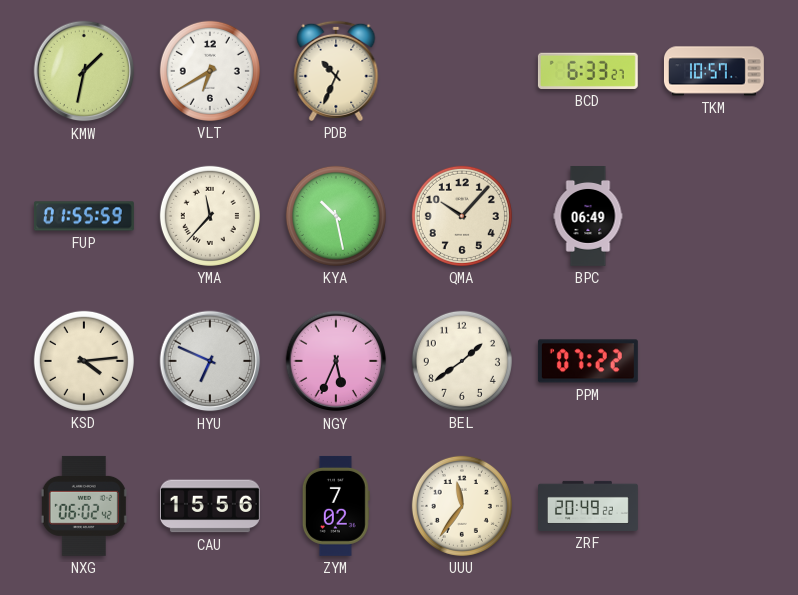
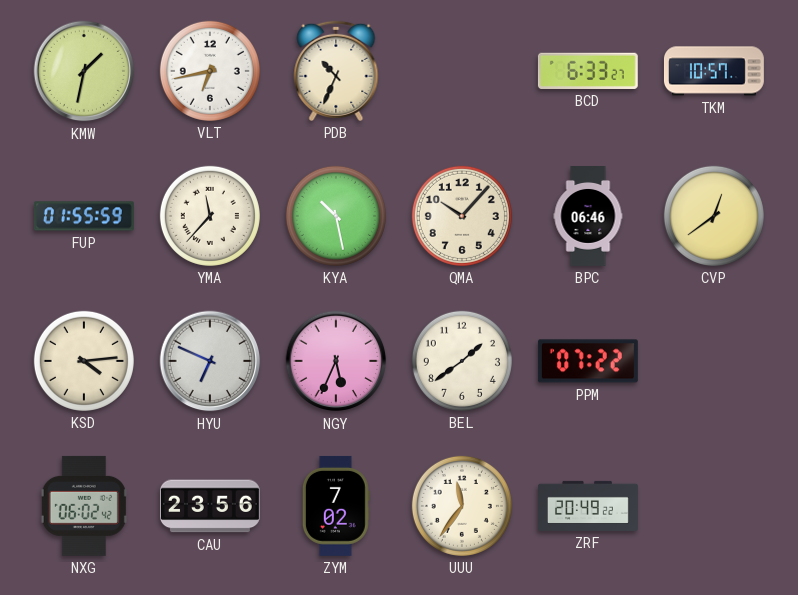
VLT: 6:40 -> 6:43 (210, 71)
BPC: 06:49 -> 06:46 (588, 217)
CVP: none -> 12:39 (714, 216)
CAU: 15:56 -> 23:56 (210, 506)
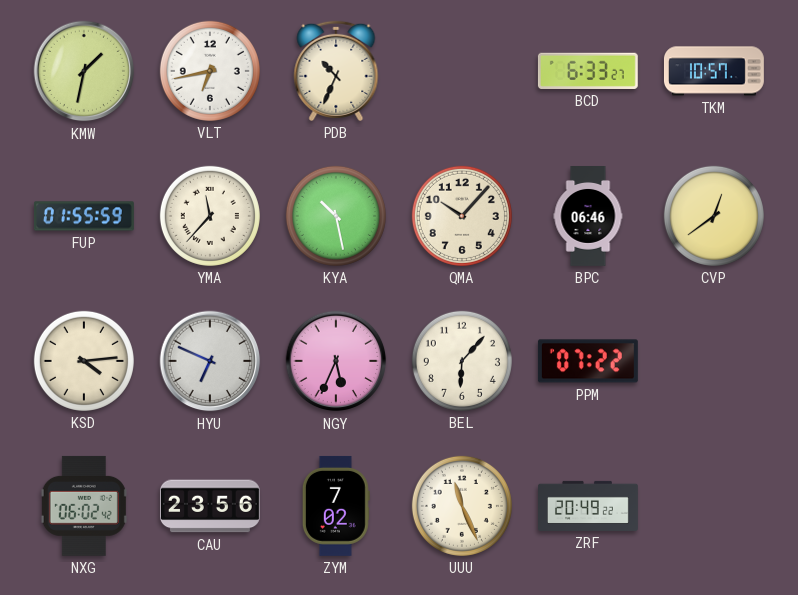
BEL: 1:39 -> 6:07 (462, 361)
UUU: 11:36 -> 11:26 (462, 506)
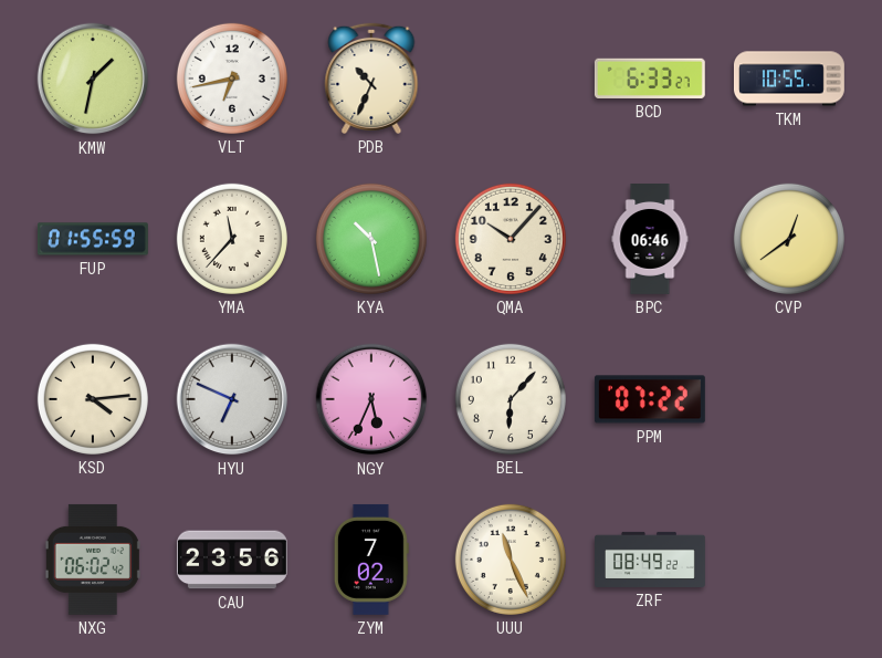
TKM: 10:57 -> 10:55 (789, 79)
ZRF: 20:49 -> 08:49 (651, 560)
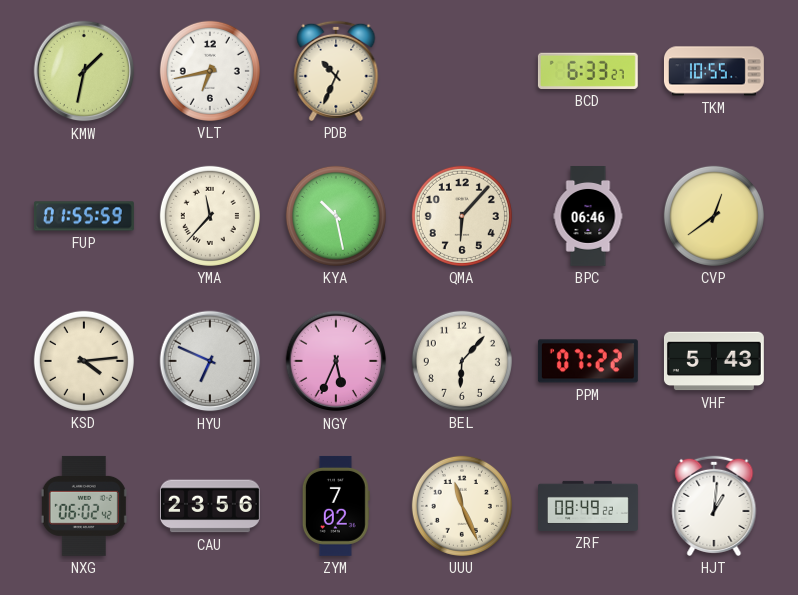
QMA: 10:07 -> 6:07 (462, 216)
VHF: none -> 5:43 (714, 361)
HJT: none -> 1:01 (714, 506)
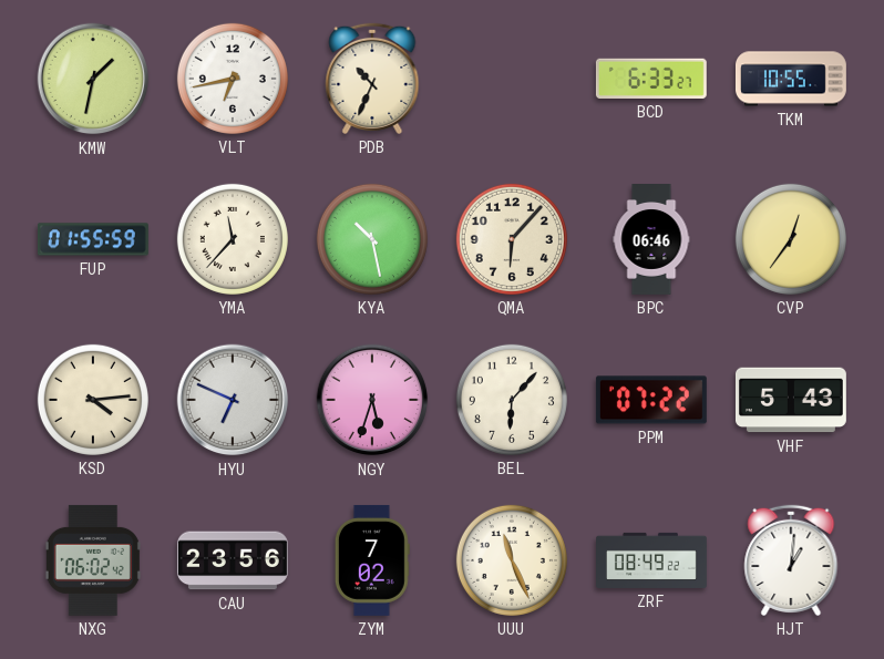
CVP: 12:39 -> 12:36 (791, 239)
NGY: 5:34 -> 5:33 (372, 400)
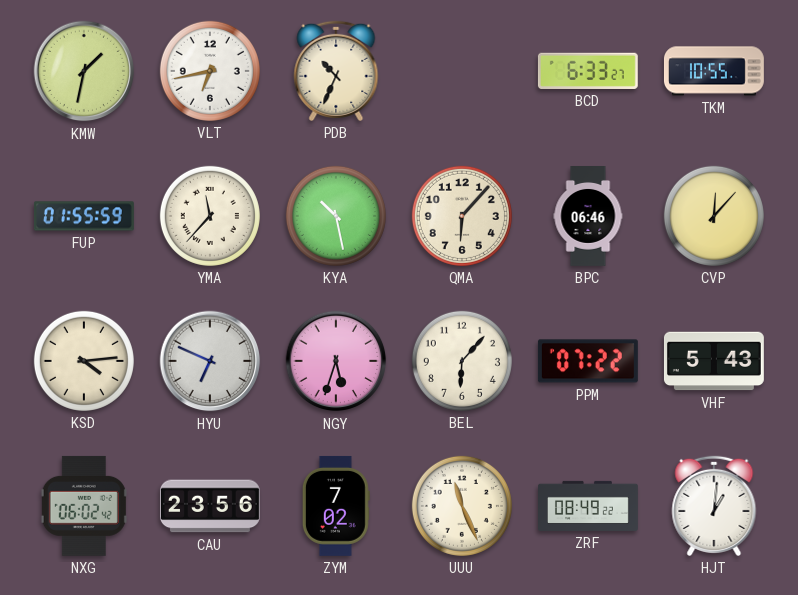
CVP: 12:36 -> 12:07 (714, 216)
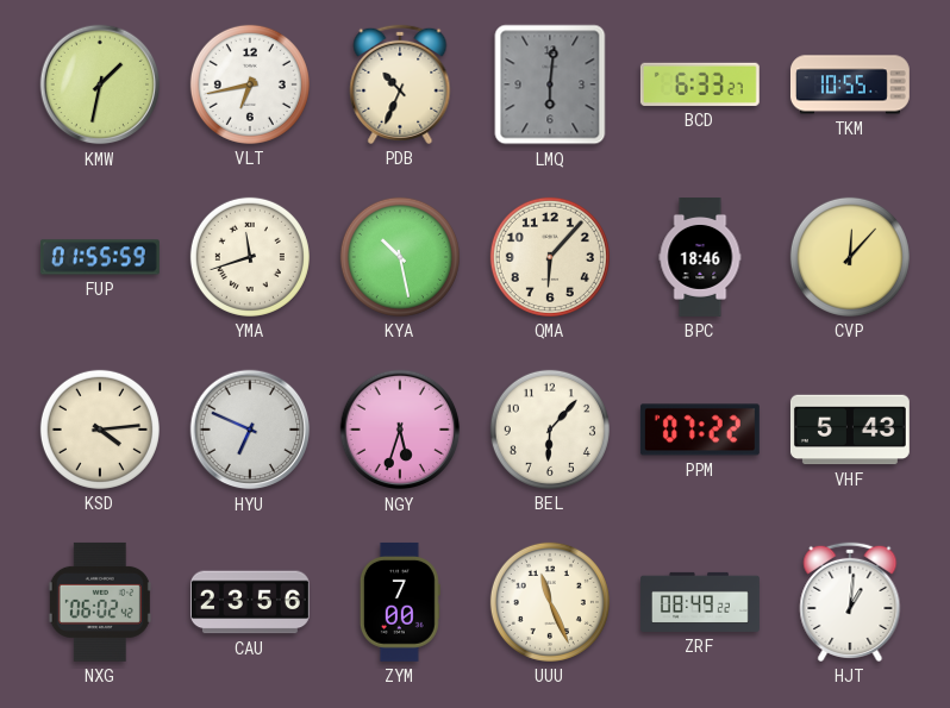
LMQ: none -> 6:01 (550, 84)
YMA: 11:37 -> 11:42 (250, 257)
BPC: 06:46 -> 18:46 (700, 258)
ZYM: 7:02 -> 7:00 (400, 602)
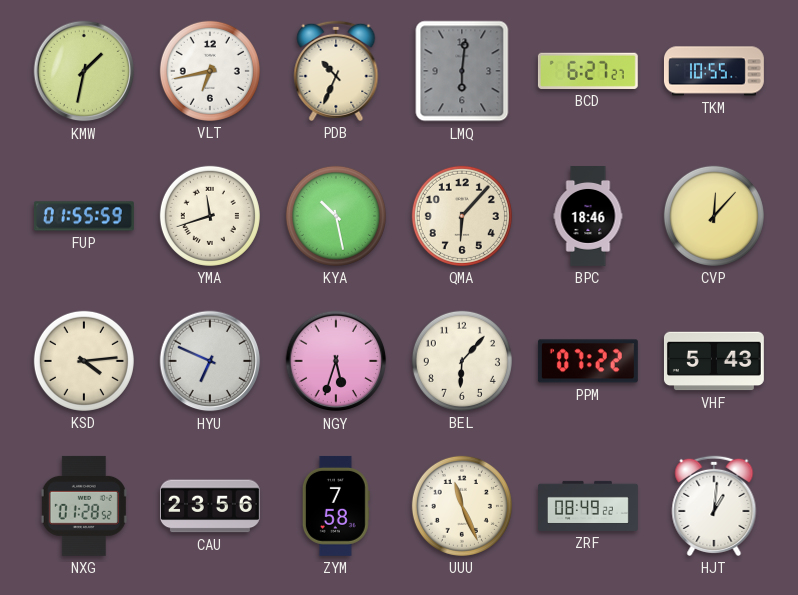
BCD: 6:33 -> 6:27 (588, 71)
NXG: 06:02 -> 01:28 (84, 506)
ZYM: 7:00 -> 7:58 (336, 506)
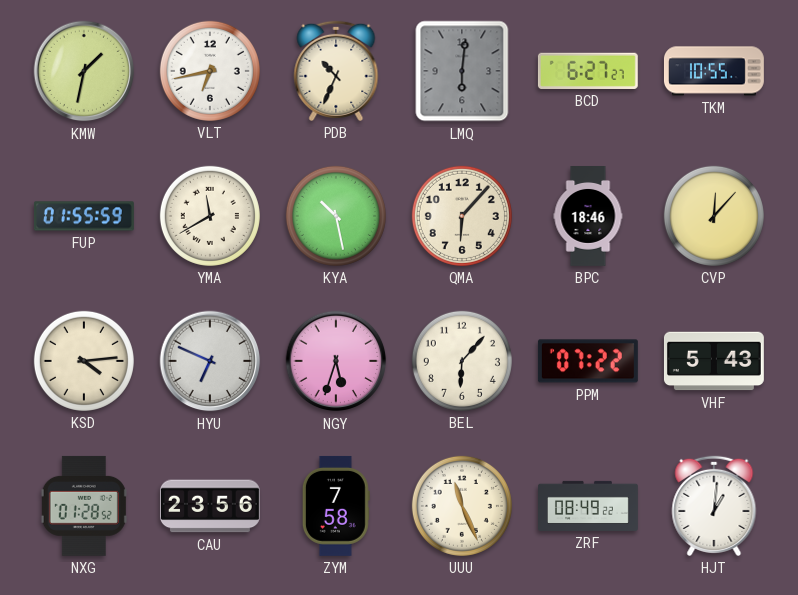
YMA: 11:42 -> 11:40 (210, 216)
